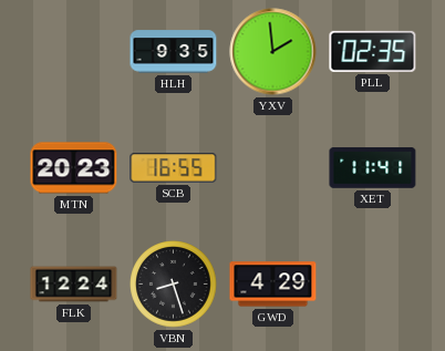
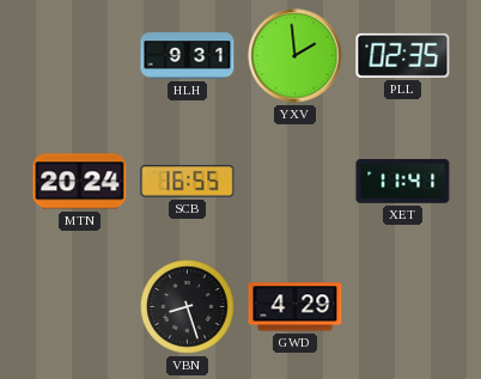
HLH: 9:35 -> 9:31 (188, 56)
MTN: 20:23 -> 20:24 (80, 182)
FLK: 12:24 -> none (74, 285)
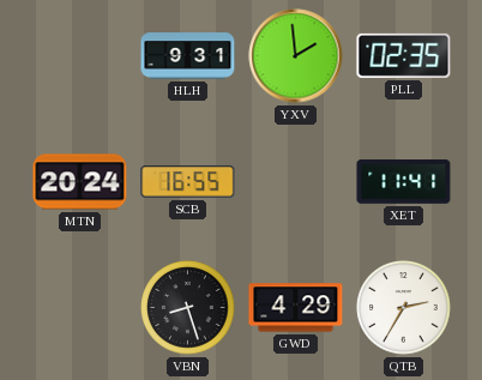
QTB: none -> 2:35 (404, 308)
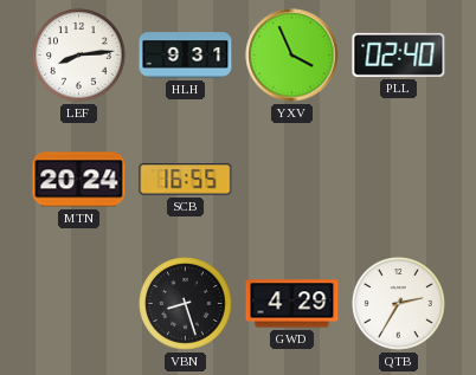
LEF: none -> 8:14 (79, 56)
YXV: 1:59 -> 3:56 (292, 56)
PLL: 02:35 -> 02:40 (399, 54)
XET: 11:41 -> none (404, 182)
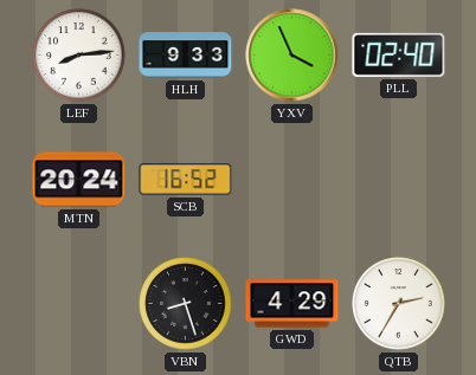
HLH: 9:31 -> 9:33 (186, 56)
SCB: 16:55 -> 16:52 (186, 180)
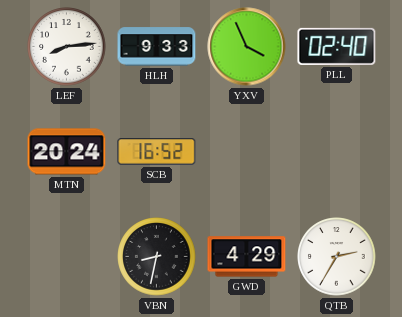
VBN: 8:27 -> 8:32 (157, 257)
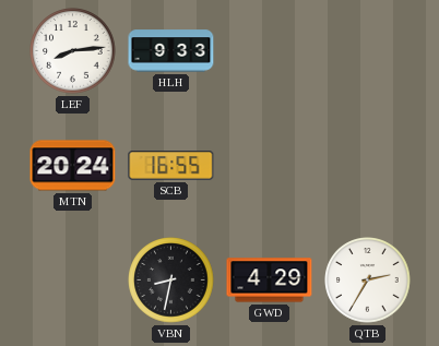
YXV: 3:56 -> none (247, 47)
PLL: 02:40 -> none (337, 46)
SCB: 16:52 -> 16:55 (171, 166)
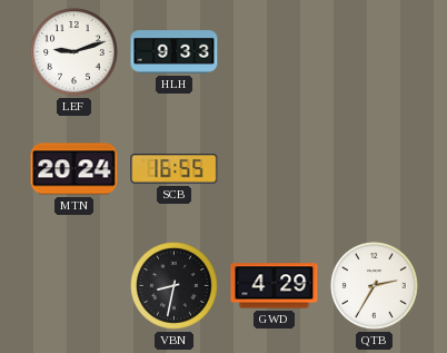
LEF: 8:14 -> 9:12 (74, 52)
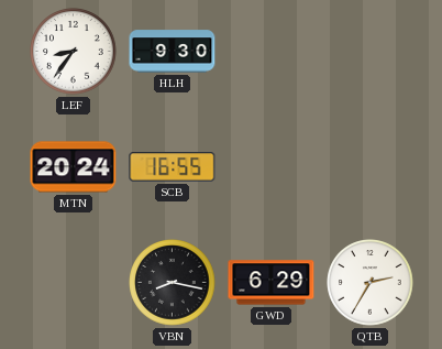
LEF: 9:12 -> 8:36 (74, 52)
HLH: 9:33 -> 9:30 (173, 52)
VBN: 8:32 -> 8:17 (173, 283)
GWD: 4:29 -> 6:29 (272, 283)
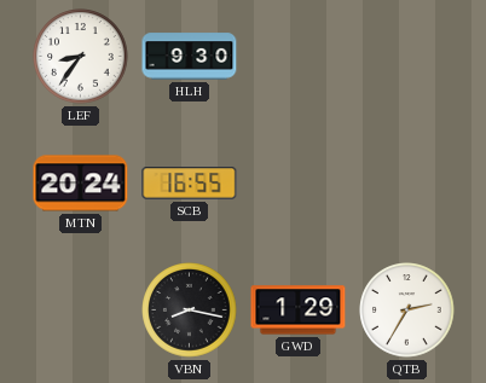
GWD: 6:29 -> 1:29 (299, 311)
